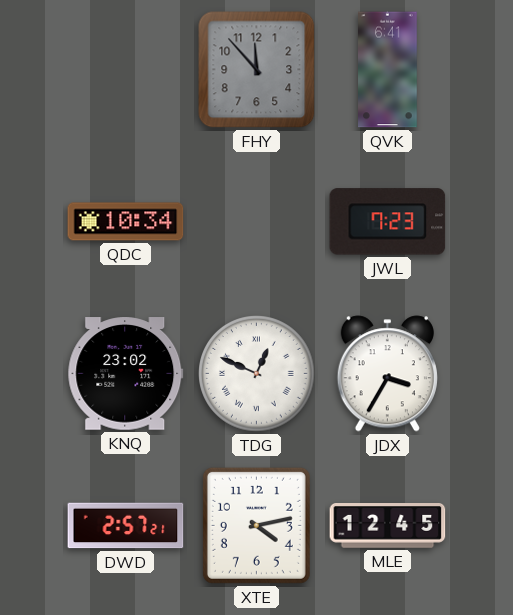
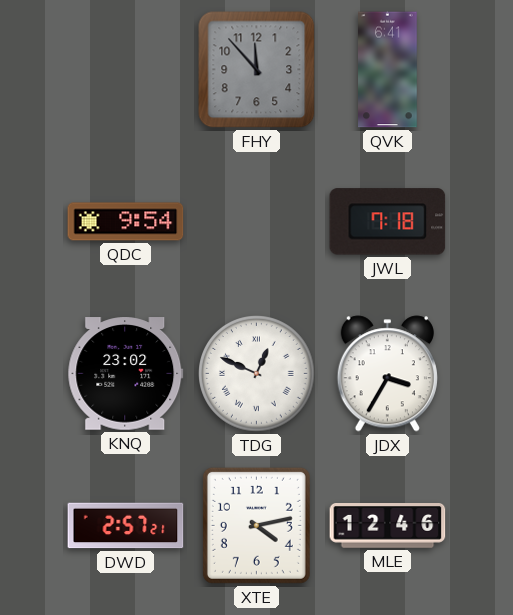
QDC: 10:34 -> 9:54 (126, 222)
JWL: 7:23 -> 7:18 (388, 222)
MLE: 12:45 -> 12:46 (388, 526)
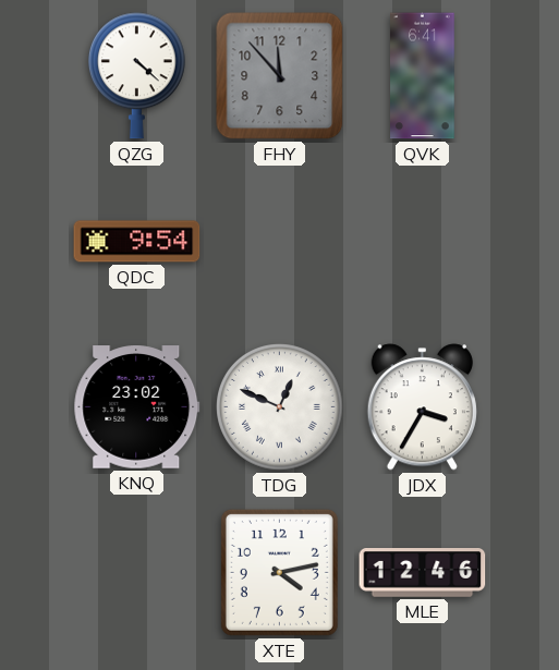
QZG: none -> 4:22 (136, 76)
JWL: 7:18 -> none (388, 222)
DWD: 2:57 -> none (126, 526)
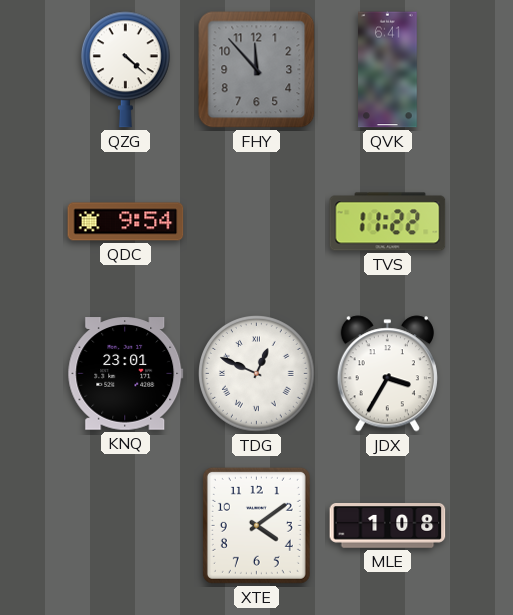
TVS: none -> 11:22 (388, 222)
KNQ: 23:02 -> 23:01 (126, 374)
XTE: 4:13 -> 4:09 (256, 525)
MLE: 12:46 -> 1:08 (388, 526)
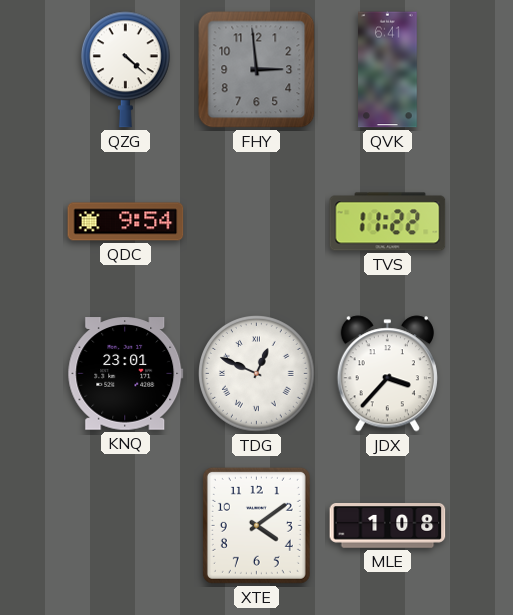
FHY: 11:53 -> 2:59 (257, 70)
JDX: 3:35 -> 3:37 (387, 374)
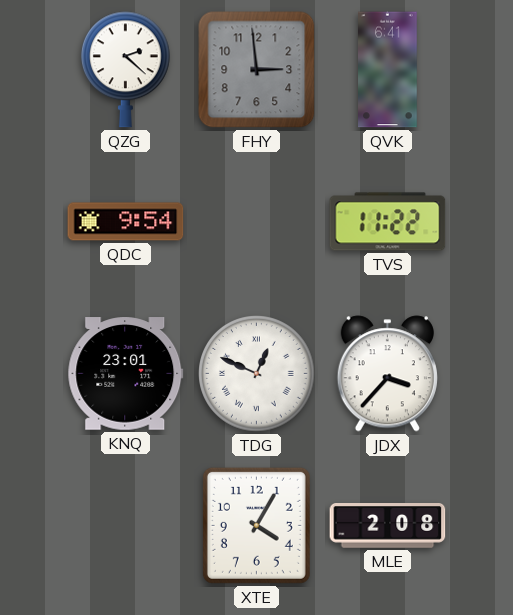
QZG: 4:22 -> 2:22 (125, 70)
XTE: 4:09 -> 4:05 (256, 525)
MLE: 1:08 -> 2:08 (388, 526)
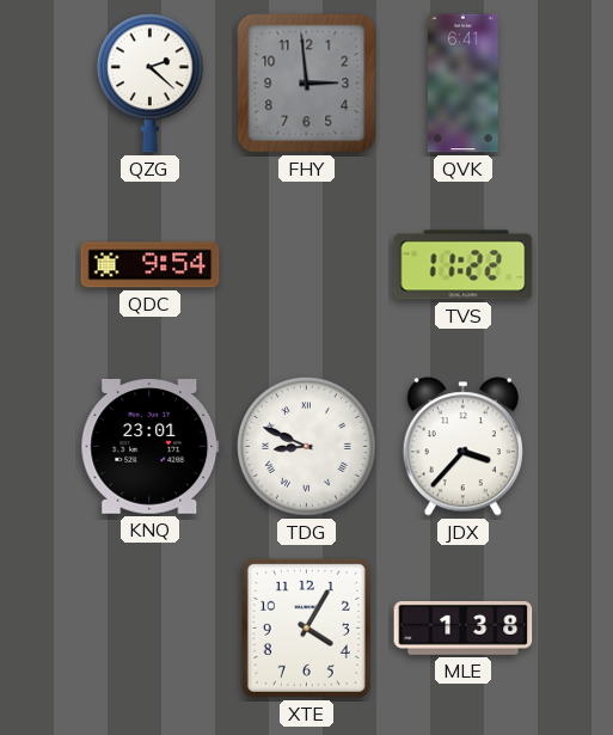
TDG: 12:49 -> 8:49 (307, 447)
MLE: 2:08 -> 1:38 (464, 629)
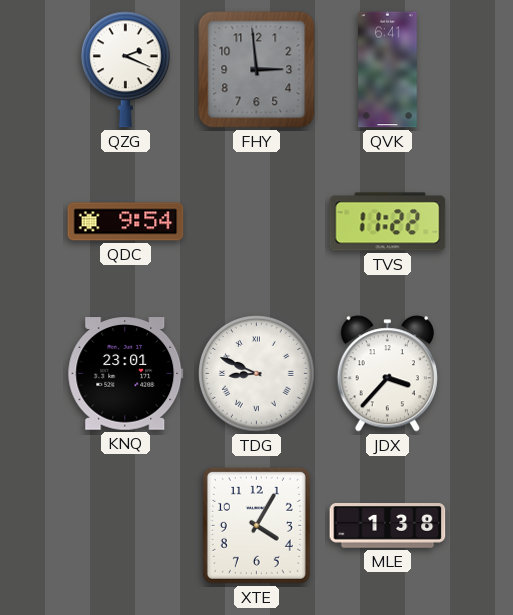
QZG: 2:22 -> 2:19 (125, 70)
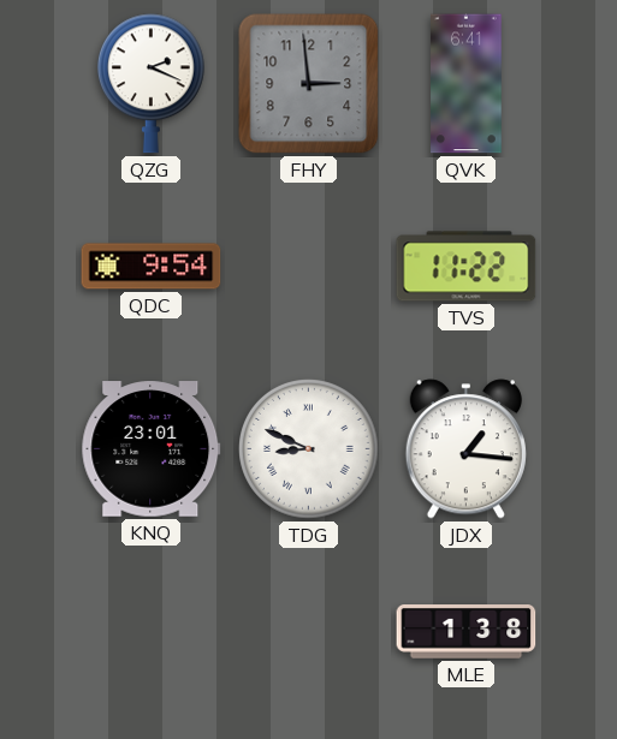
JDX: 3:37 -> 1:16 (465, 449)
XTE: 4:05 -> none (256, 525)
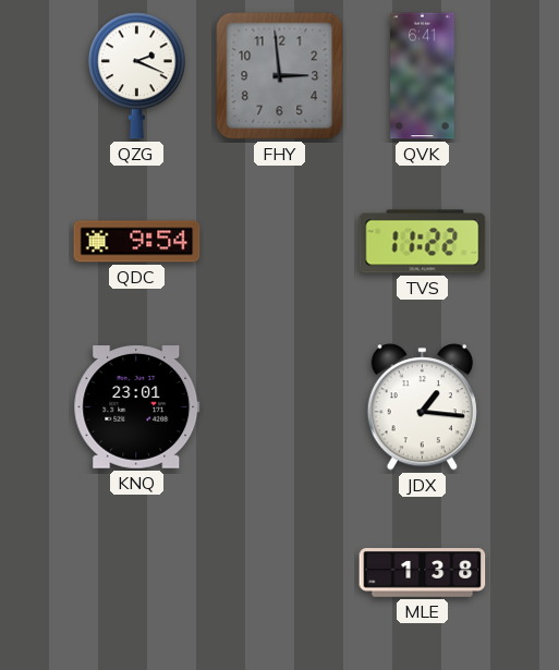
TDG: 8:49 -> none (309, 449)
